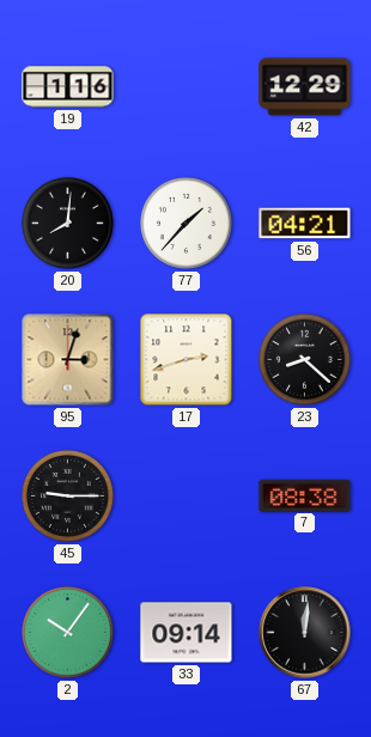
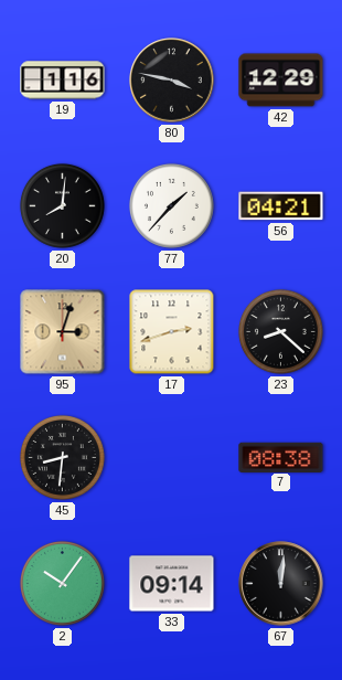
80: none -> 3:47 (172, 81)
45: 9:15 -> 8:31 (62, 457)
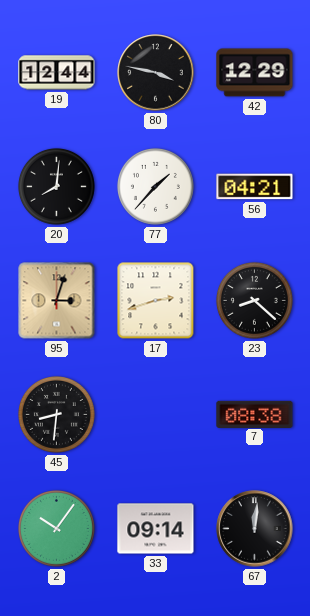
19: 1:16 -> 12:44 (57, 73)
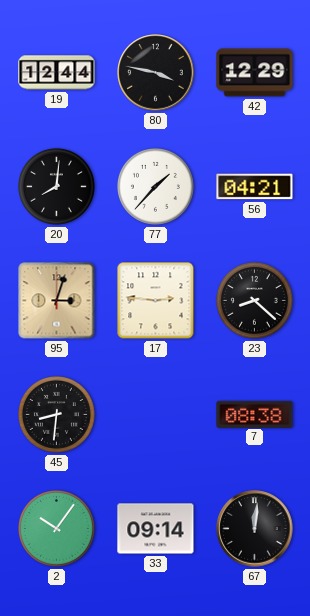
17: 2:42 -> 2:46 (156, 301)
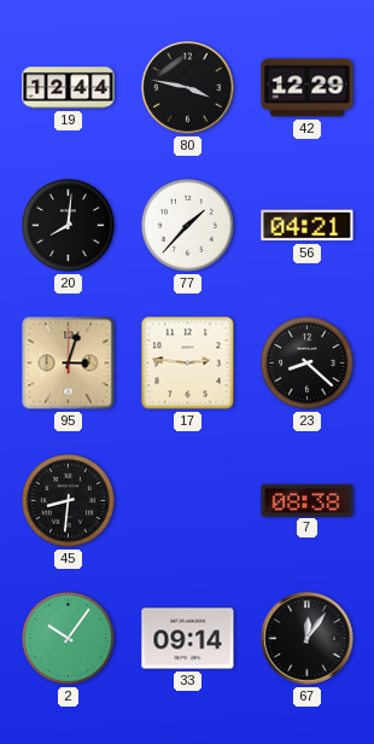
67: 12:01 -> 12:06 (308, 639)
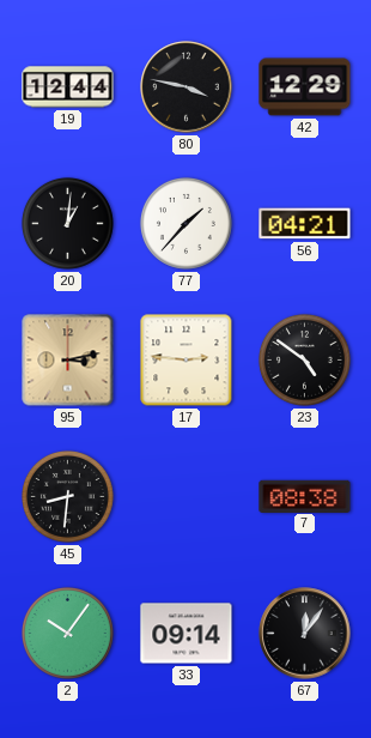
20: 8:01 -> 1:01 (67, 223)
95: 3:03 -> 3:13 (68, 361)
23: 8:22 -> 4:51 (304, 359)
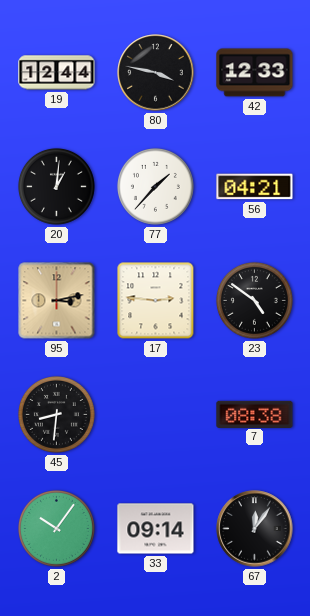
42: 12:29 -> 12:33 (255, 73)
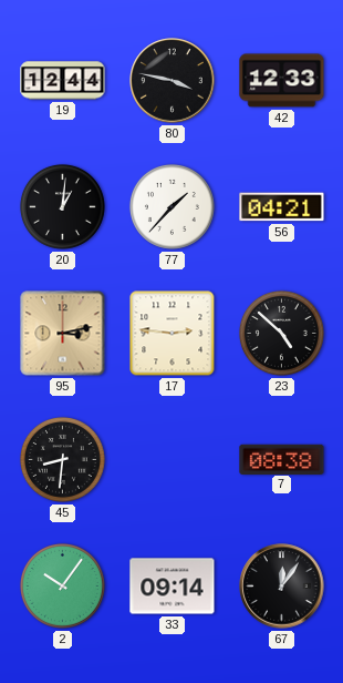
23: 4:51 -> 4:52 (281, 333)
